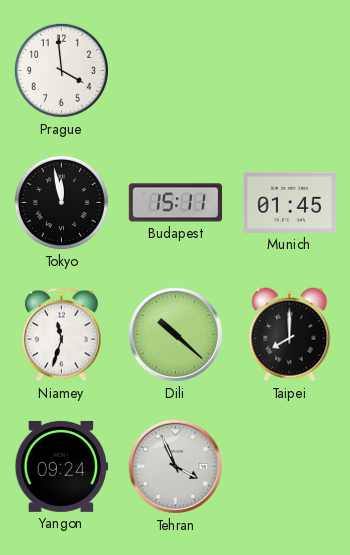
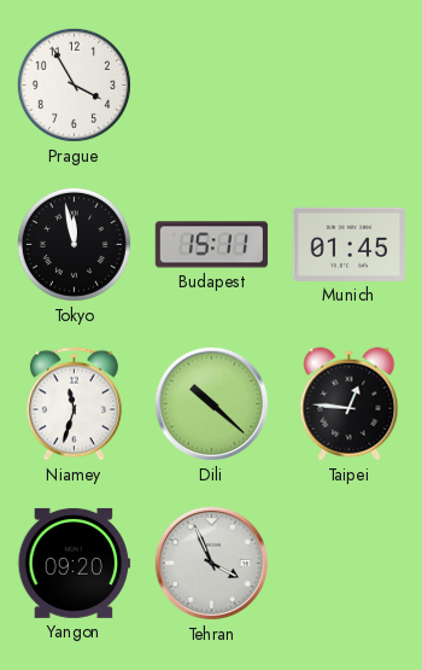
Prague: 3:59 -> 3:55 (74, 85)
Taipei: 8:00 -> 12:46 (350, 404)
Yangon: 09:24 -> 09:20 (75, 563)
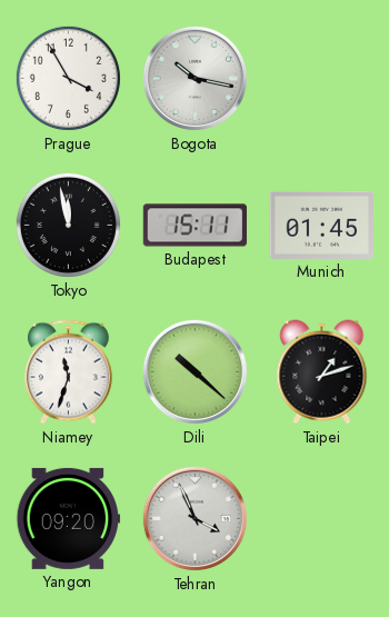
Bogota: none -> 10:17 (194, 78)
Taipei: 12:46 -> 1:12 (322, 372)
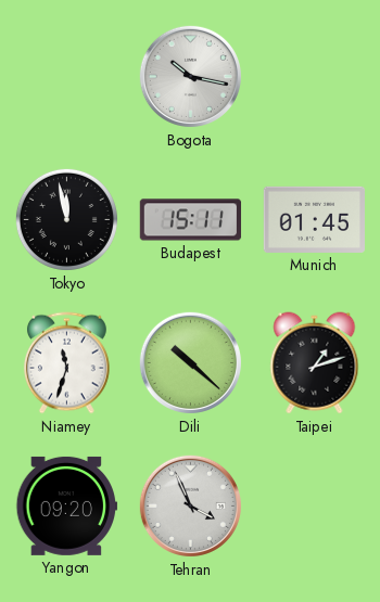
Prague: 3:55 -> none (68, 78)
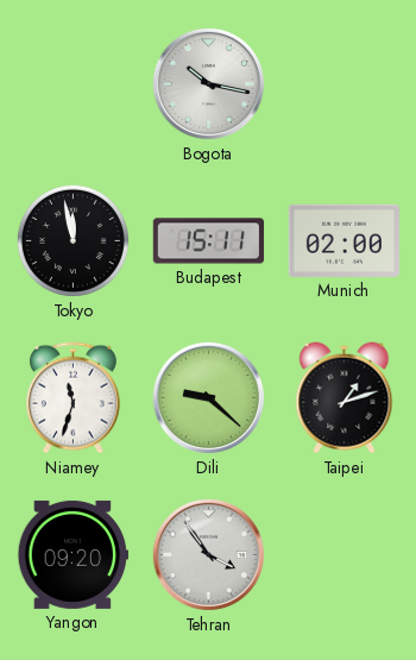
Munich: 01:45 -> 02:00 (345, 240)
Dili: 10:22 -> 9:22 (208, 397)
Tehran: 3:56 -> 3:54 (208, 554)
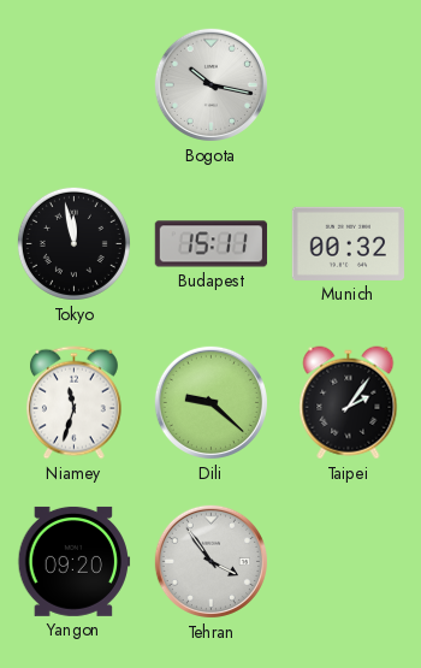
Munich: 02:00 -> 00:32 (349, 243)
Taipei: 1:12 -> 2:06 (349, 403)
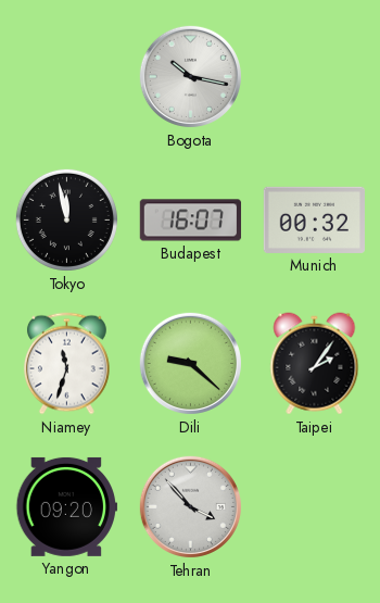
Budapest: 15:11 -> 16:07 (191, 221)
Tehran: 3:54 -> 3:53 (190, 506)
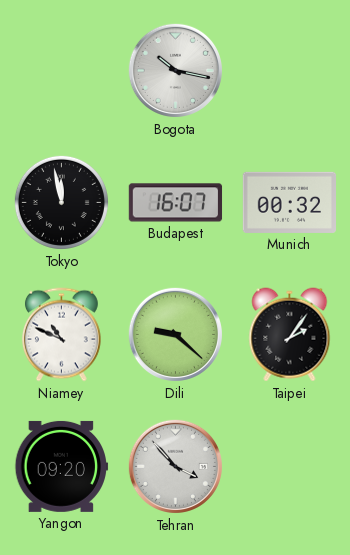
Niamey: 11:33 -> 10:49 (61, 335)
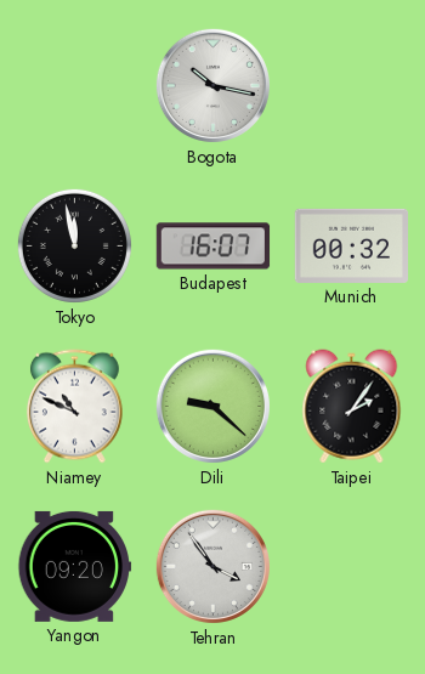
Tehran: 3:53 -> 3:54 (212, 566)
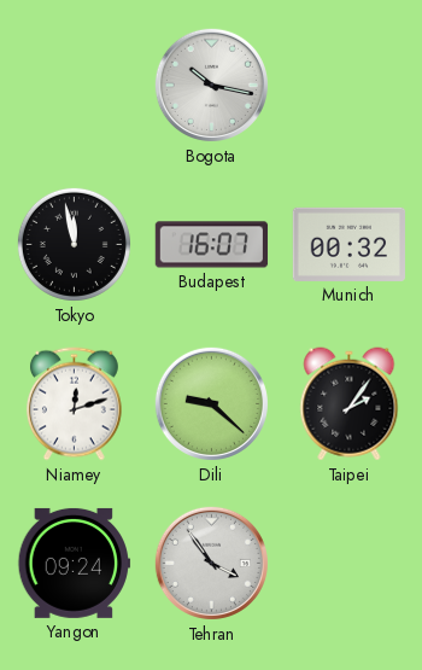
Niamey: 10:49 -> 12:12 (74, 404)
Yangon: 09:20 -> 09:24 (75, 563)
